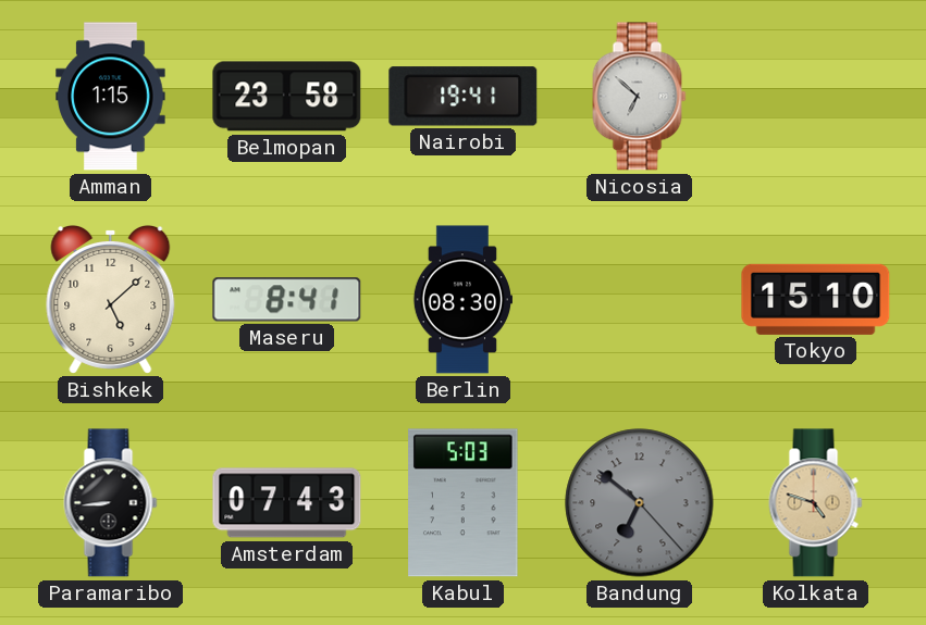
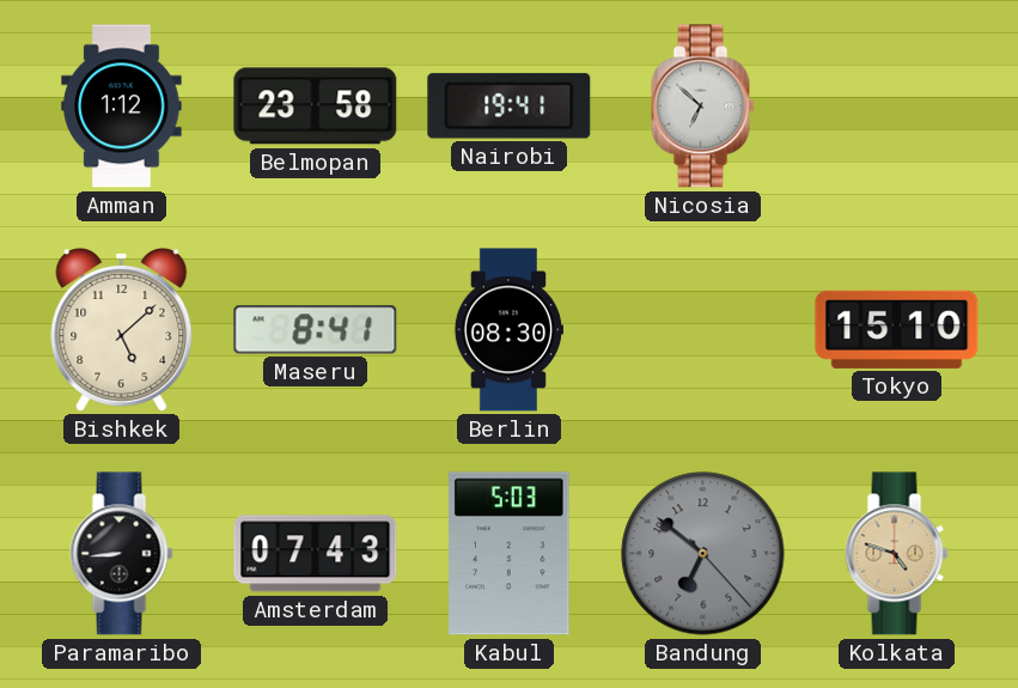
Amman: 1:15 -> 1:12 (122, 106)
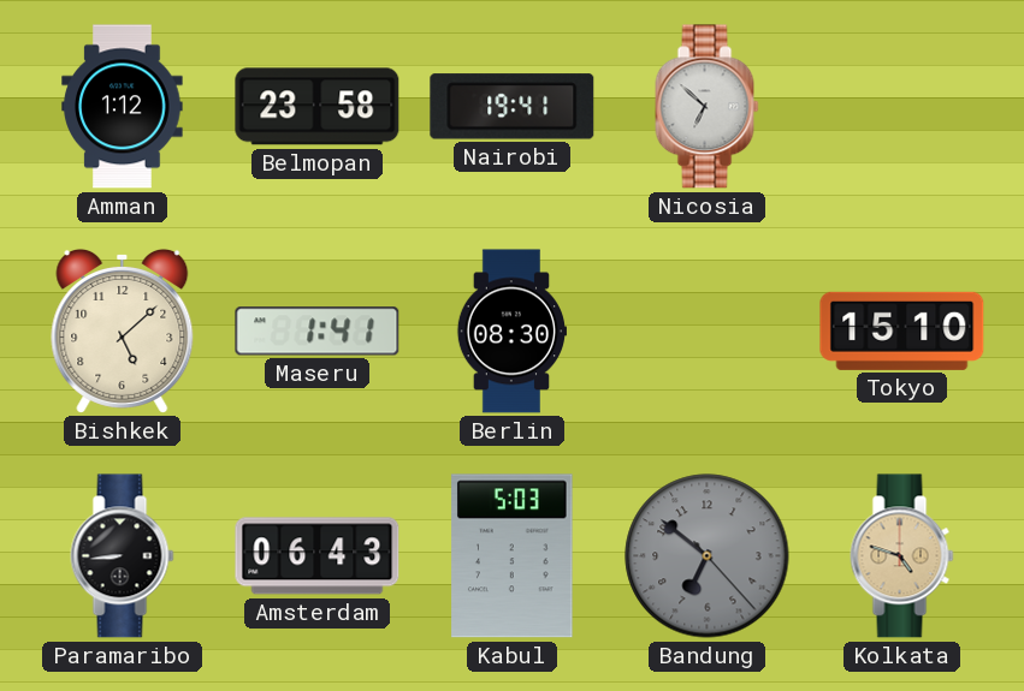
Maseru: 8:41 -> 1:41 (318, 332)
Amsterdam: 07:43 -> 06:43 (318, 556)
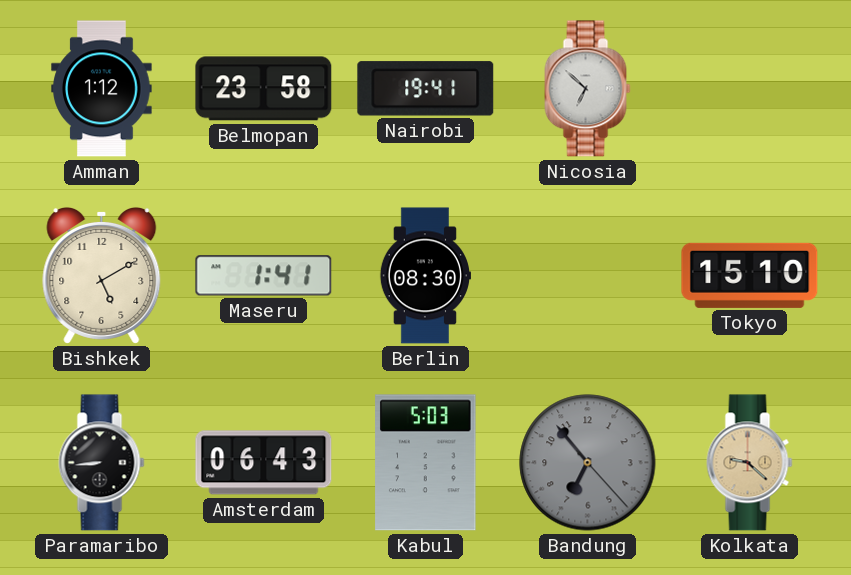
Bishkek: 5:08 -> 5:10 (102, 275)
Bandung: 6:51 -> 6:53 (588, 463)
Kolkata: 4:48 -> 9:22 (750, 463)
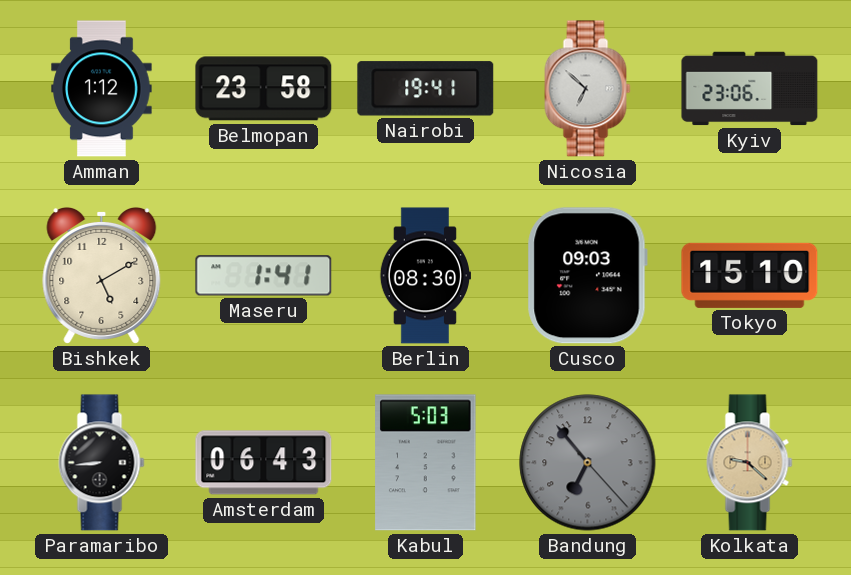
Kyiv: none -> 23:06 (750, 89)
Cusco: none -> 09:03 (587, 276)
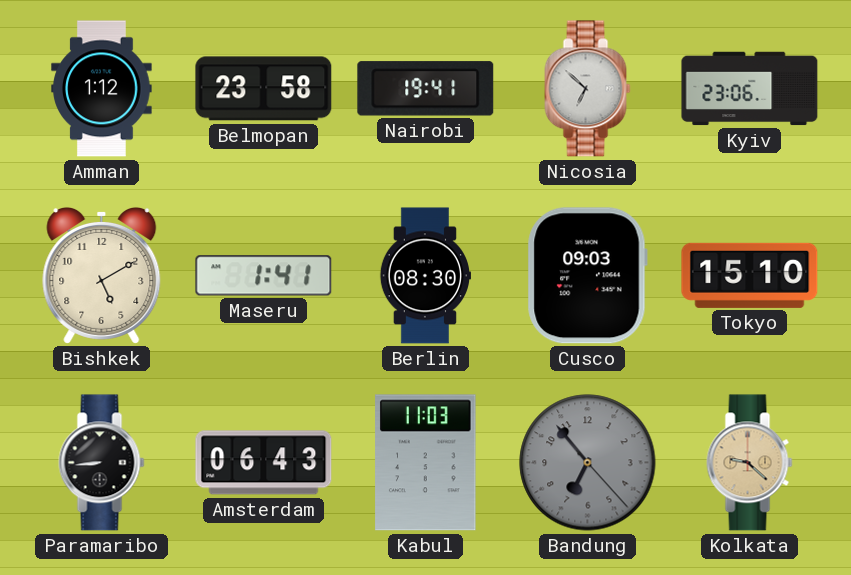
Kabul: 5:03 -> 11:03 (426, 463)
